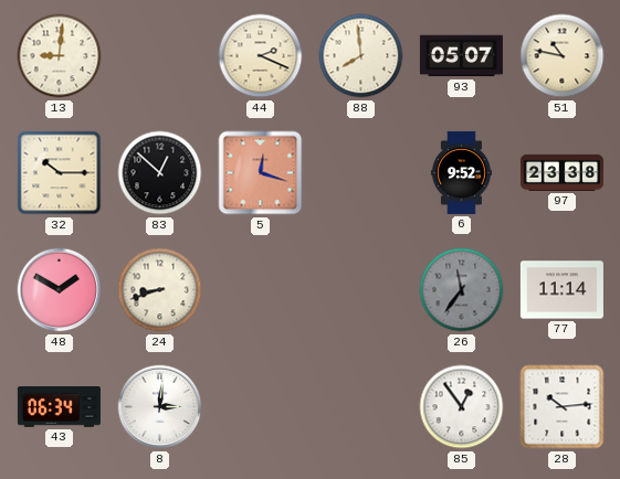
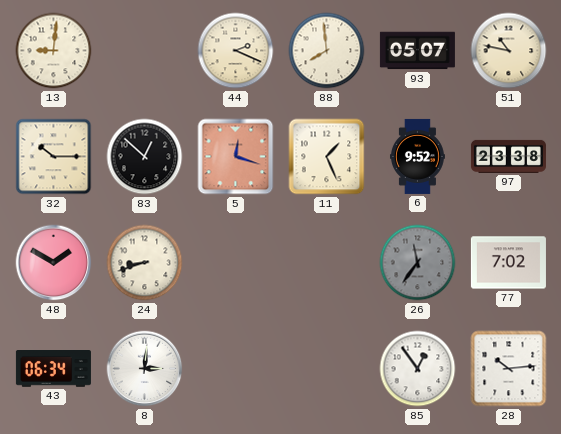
11: none -> 1:26 (327, 157)
77: 11:14 -> 7:02 (508, 263)
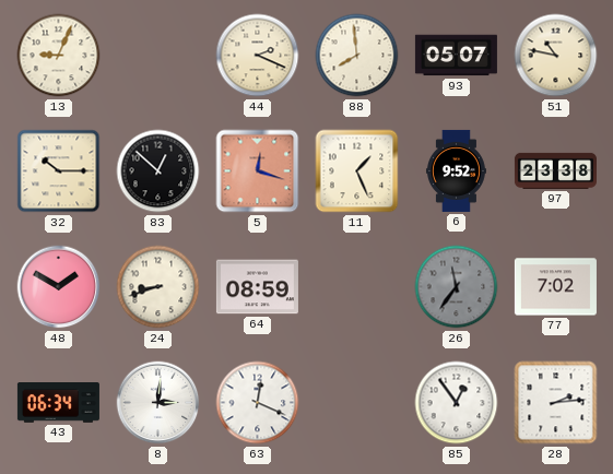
13: 9:01 -> 9:04 (59, 56)
64: none -> 08:59 (257, 287)
63: none -> 12:19 (258, 403)
28: 10:14 -> 2:14 (556, 403)
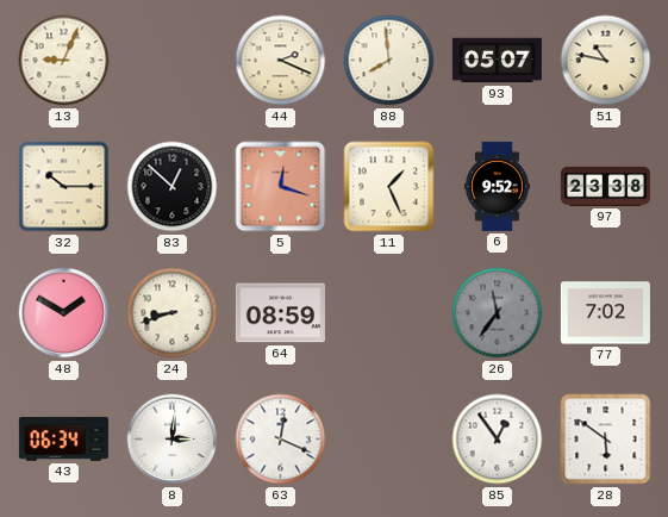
28: 2:14 -> 5:51 (606, 440)
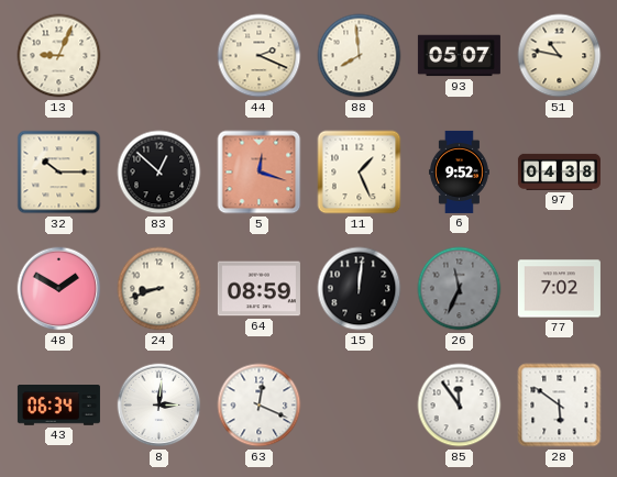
97: 23:38 -> 04:38 (559, 171)
15: none -> 12:01 (360, 289)
26: 11:36 -> 11:34 (460, 289)
85: 12:54 -> 11:54 (460, 406)
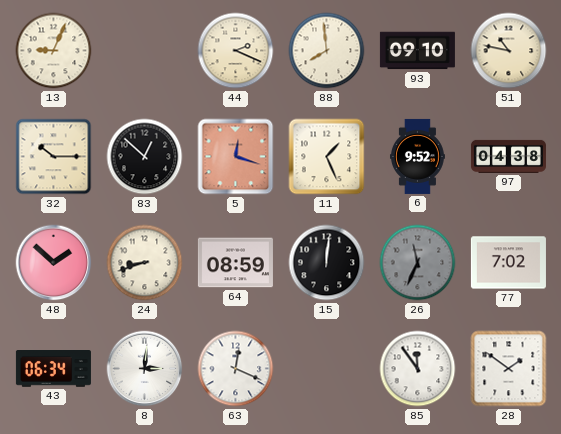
93: 05:07 -> 09:10 (417, 51)
48: 1:50 -> 1:52 (54, 263)
28: 5:51 -> 1:51 (509, 369)
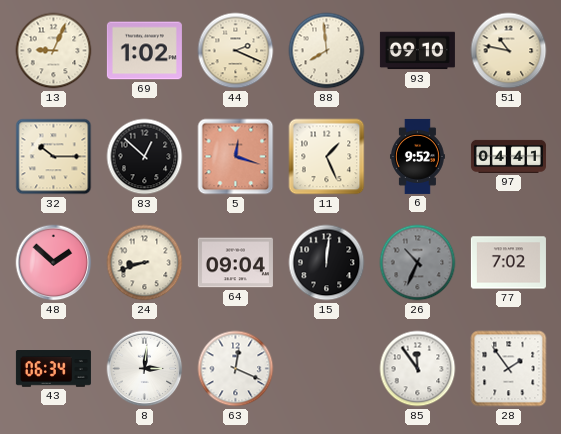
69: none -> 1:02 (144, 51)
97: 04:38 -> 04:41 (508, 156)
64: 08:59 -> 09:04 (235, 263)
26: 11:34 -> 10:34 (418, 263)
28: 1:51 -> 1:54 (509, 369)
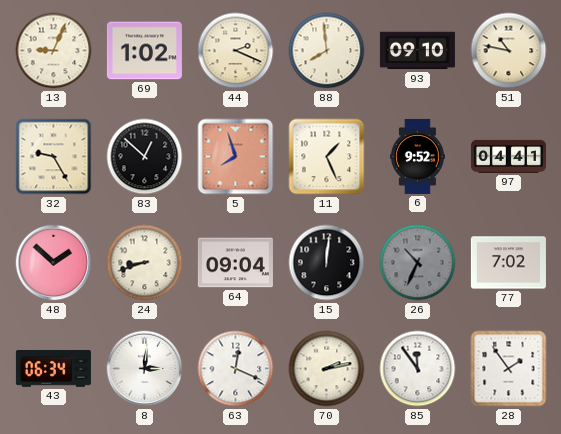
32: 10:15 -> 9:25 (54, 157)
5: 12:18 -> 7:57 (236, 157)
70: none -> 2:13 (327, 369)
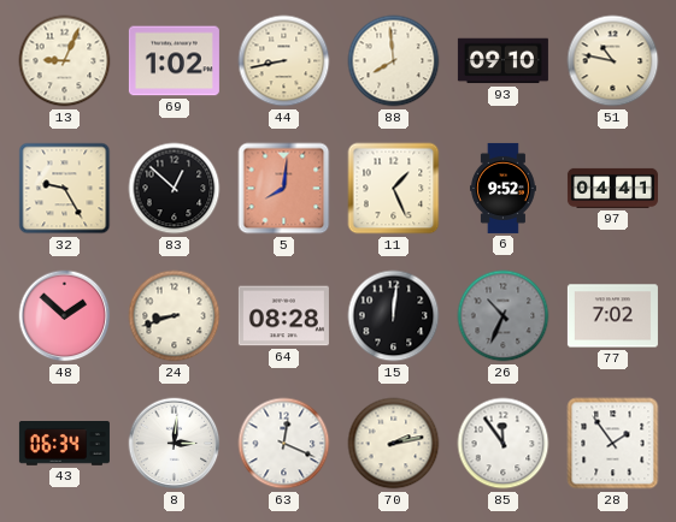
44: 2:19 -> 8:43 (284, 61)
5: 7:57 -> 8:01 (284, 189)
64: 09:04 -> 08:28 (283, 316)
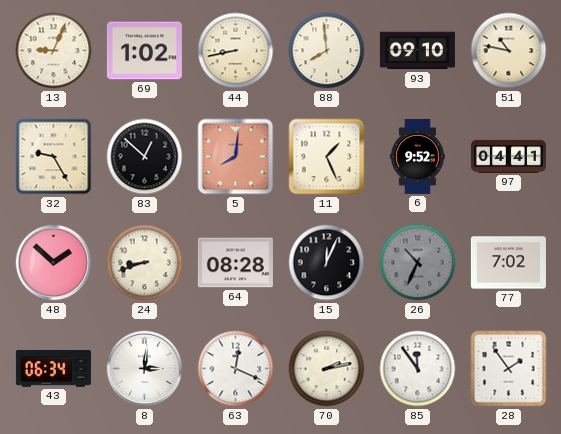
15: 12:01 -> 12:04 (327, 263)
